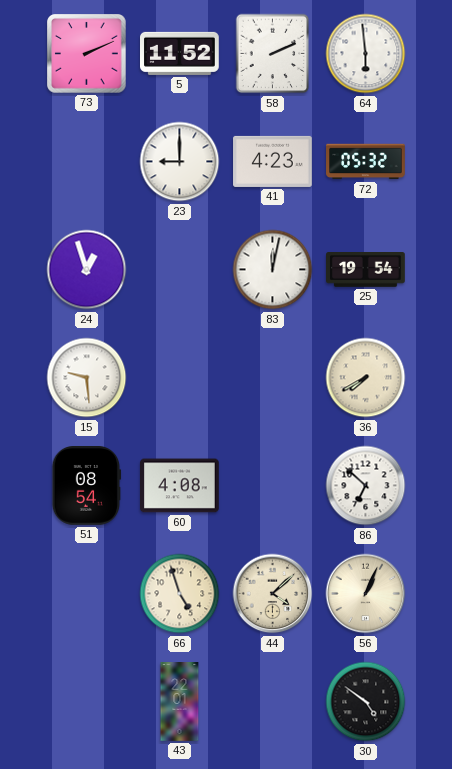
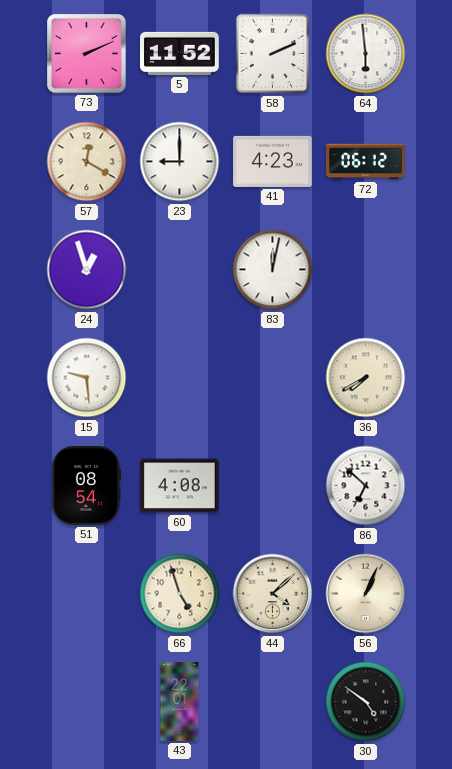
57: none -> 12:20 (87, 162)
72: 05:32 -> 06:12 (366, 162)
25: 19:54 -> none (366, 270)
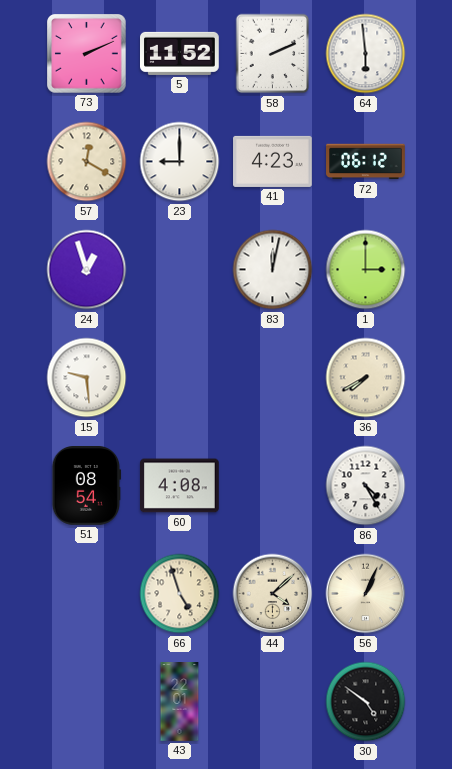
1: none -> 3:00 (366, 270)
86: 6:52 -> 4:25 (366, 486)
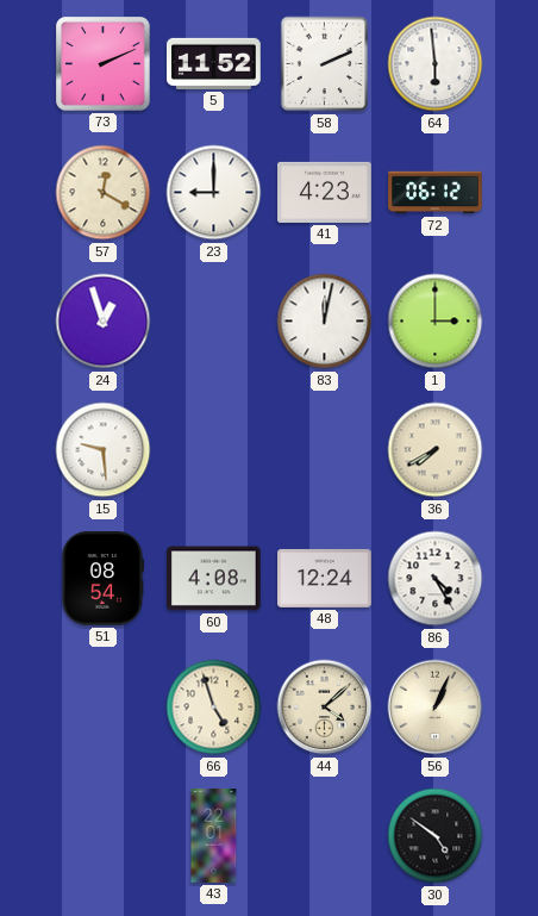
48: none -> 12:24 (325, 578)
